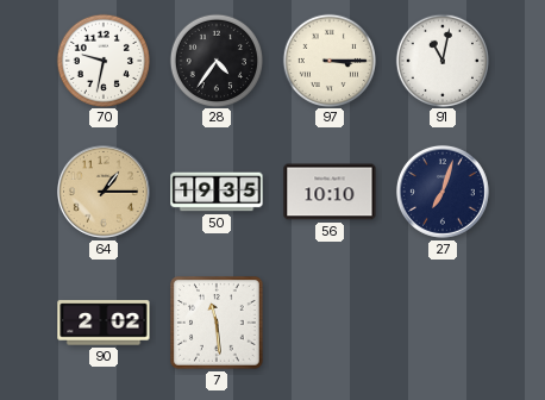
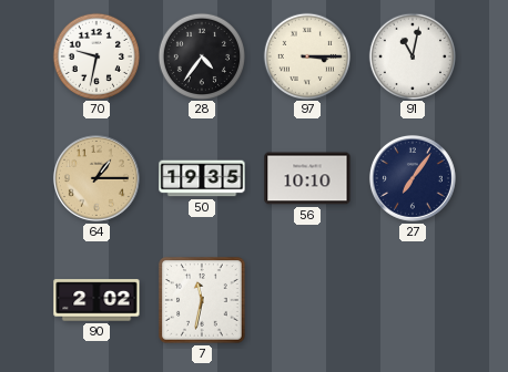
27: 7:03 -> 7:06 (413, 178)
7: 11:29 -> 11:32 (202, 300)
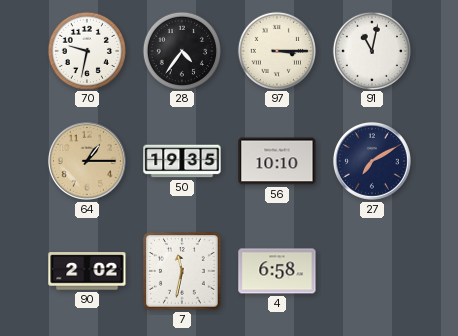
27: 7:06 -> 7:10 (372, 161)
4: none -> 6:58 (277, 271)
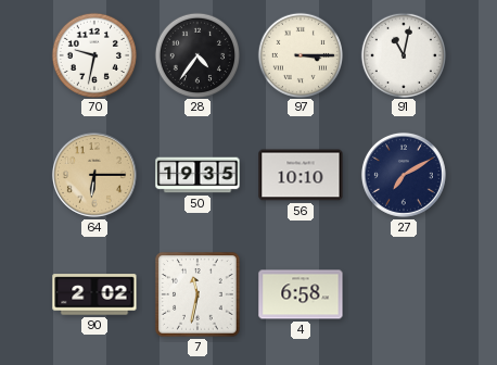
64: 1:15 -> 6:15 (94, 175)
